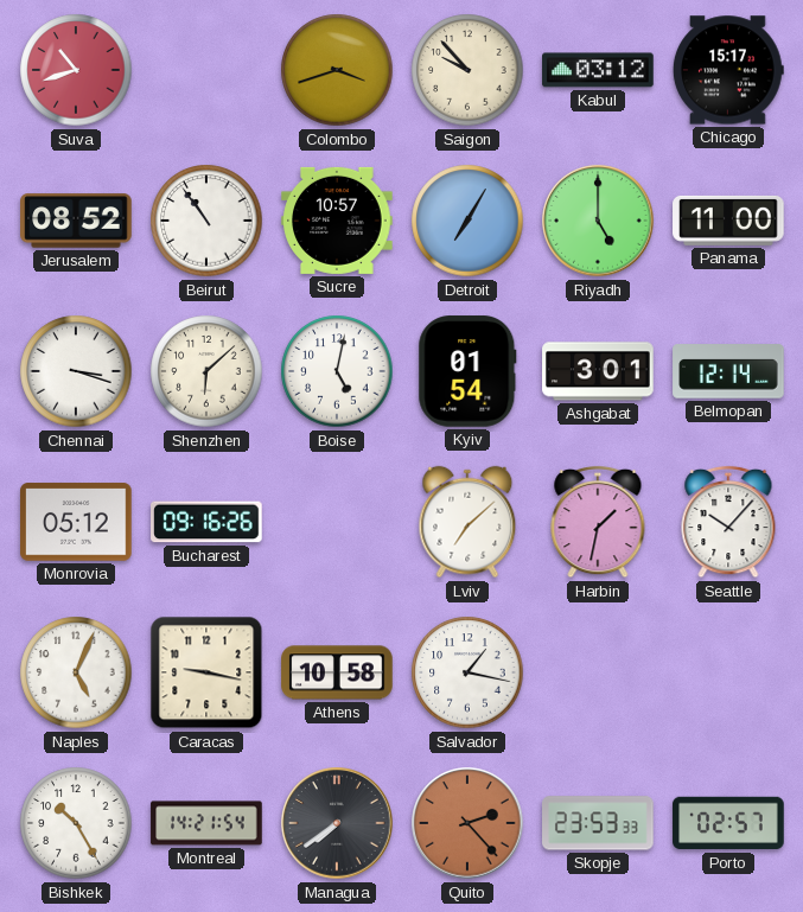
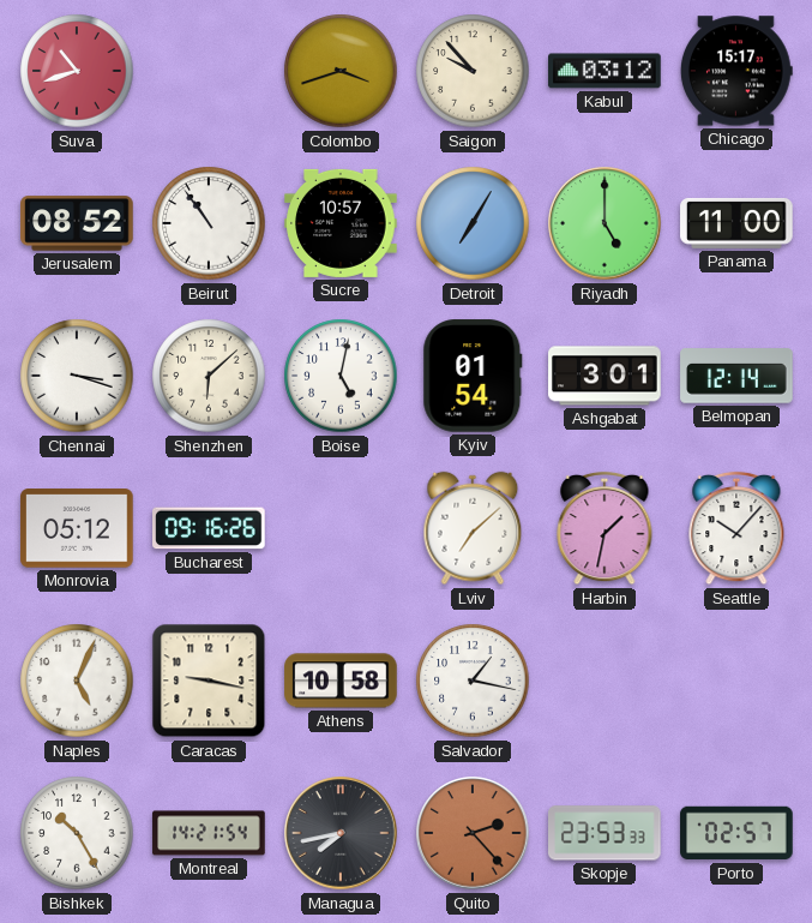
Managua: 7:39 -> 7:43 (341, 833)
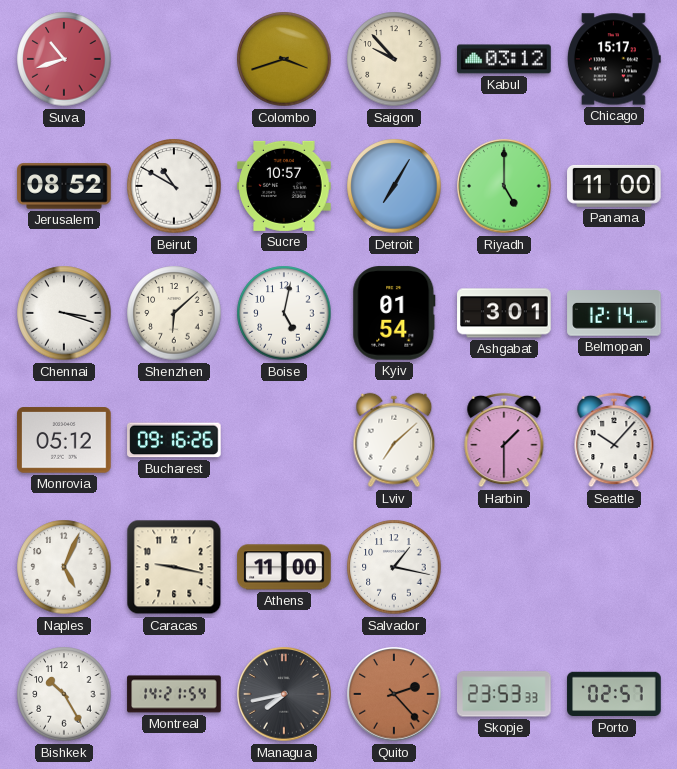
Beirut: 10:54 -> 10:50 (174, 186)
Harbin: 1:32 -> 1:30 (504, 440)
Athens: 10:58 -> 11:00 (284, 567)
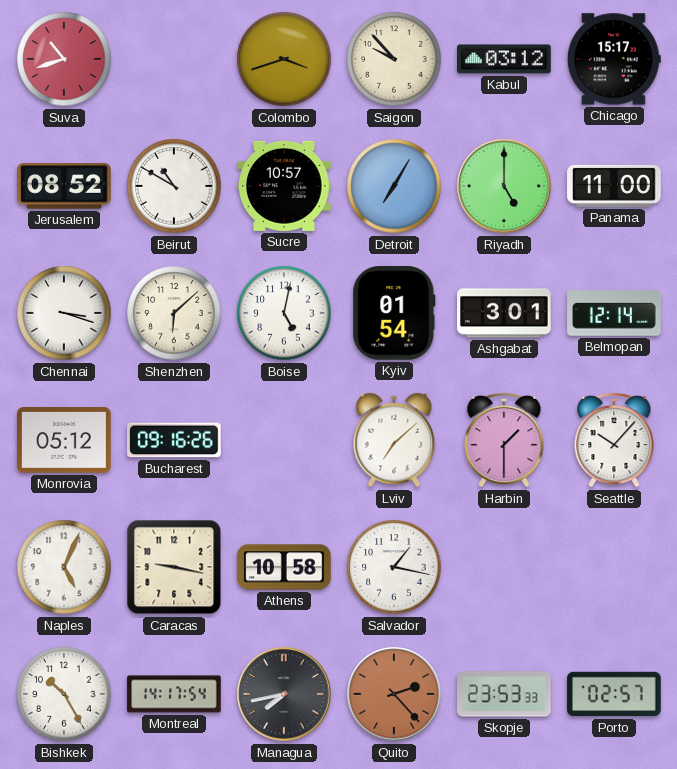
Athens: 11:00 -> 10:58 (284, 567)
Montreal: 14:21 -> 14:17 (174, 694)
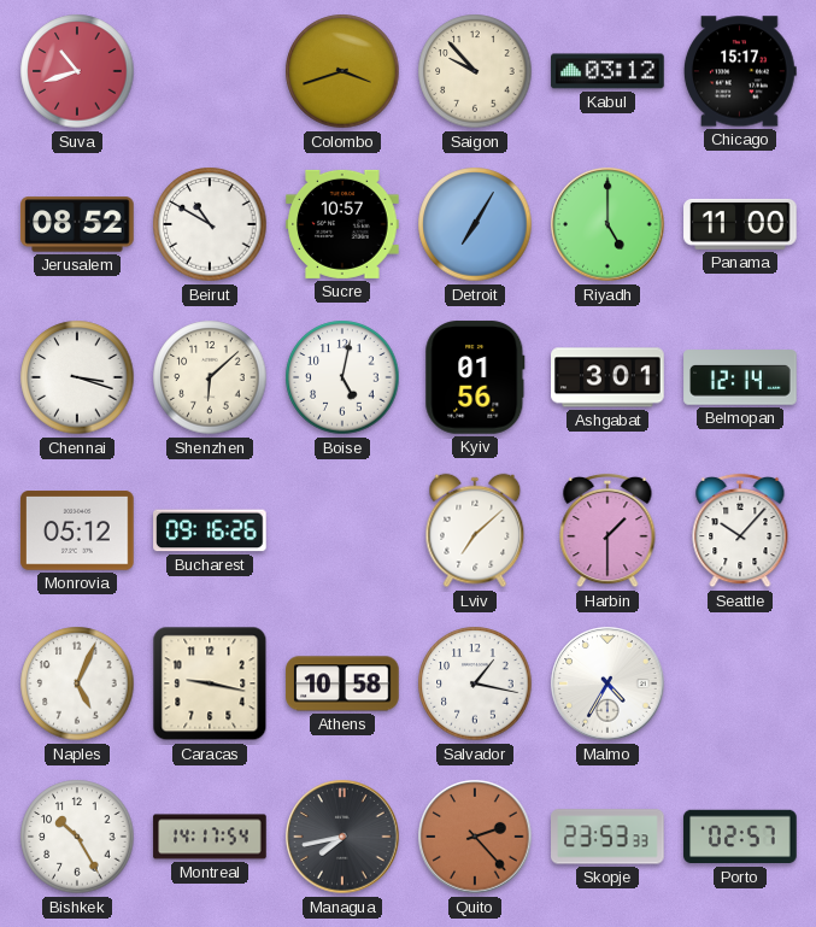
Kyiv: 01:54 -> 01:56 (475, 377)
Malmo: none -> 4:35 (607, 683)
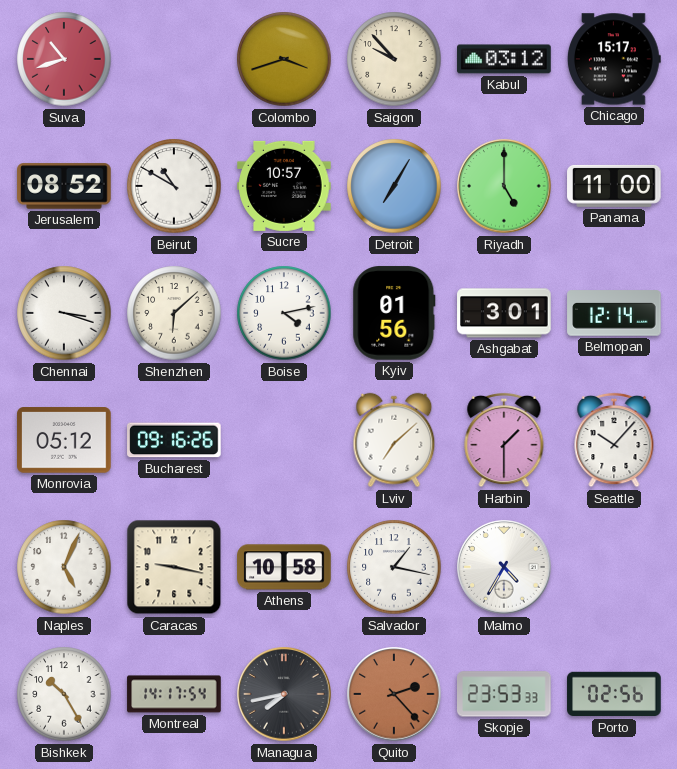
Boise: 5:02 -> 4:13 (284, 313)
Porto: 02:57 -> 02:56 (614, 694)
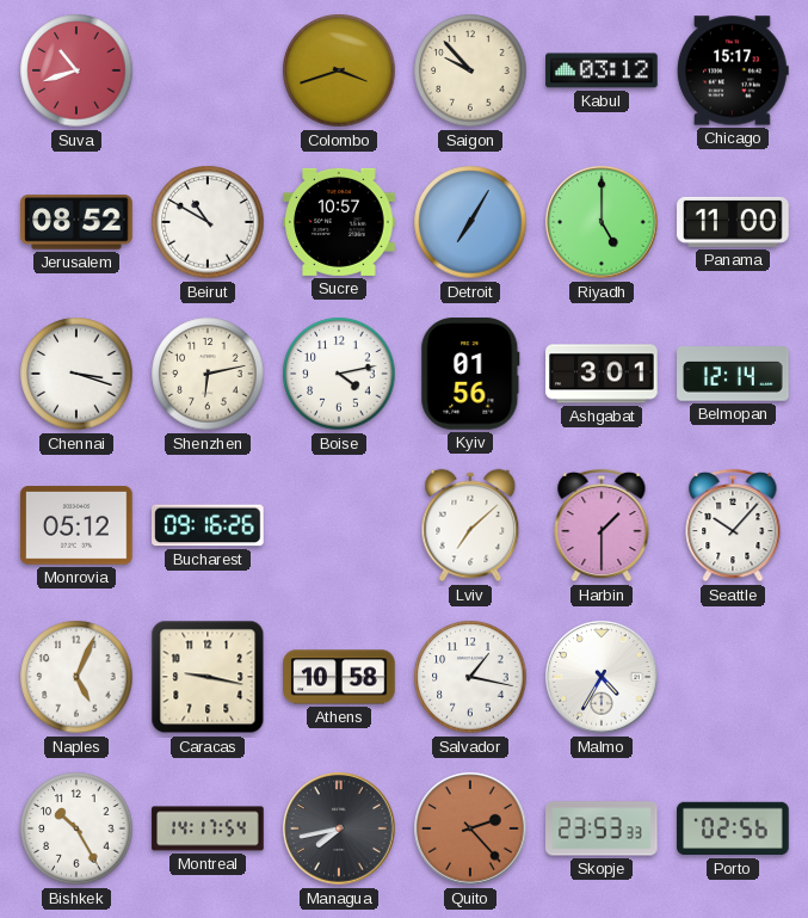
Shenzhen: 6:08 -> 6:13 (208, 374)
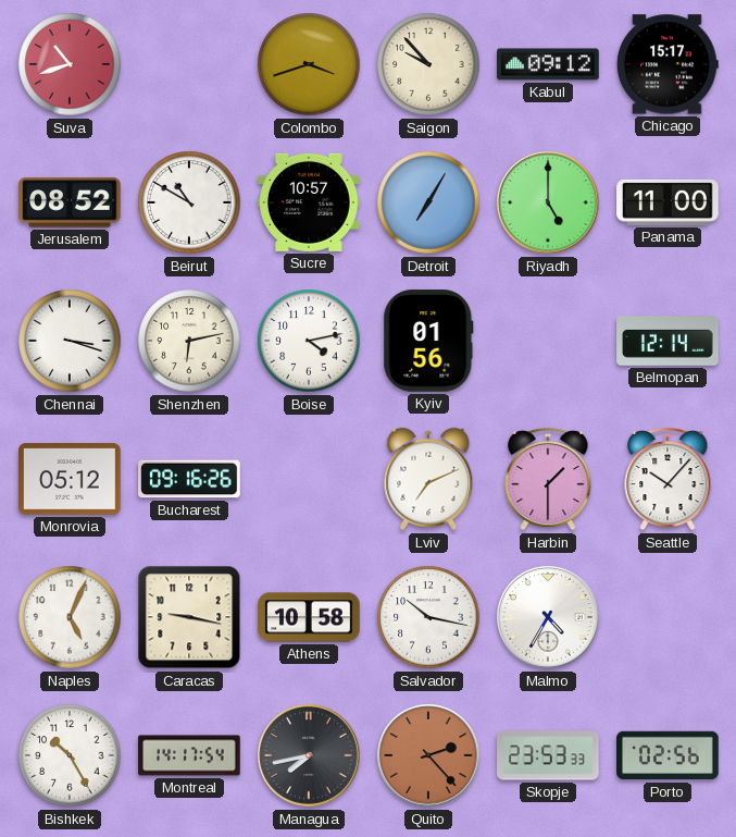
Kabul: 03:12 -> 09:12 (548, 64)
Ashgabat: 3:01 -> none (602, 374)
Lviv: 7:08 -> 7:11 (428, 479)
Salvador: 1:17 -> 10:17 (428, 617)
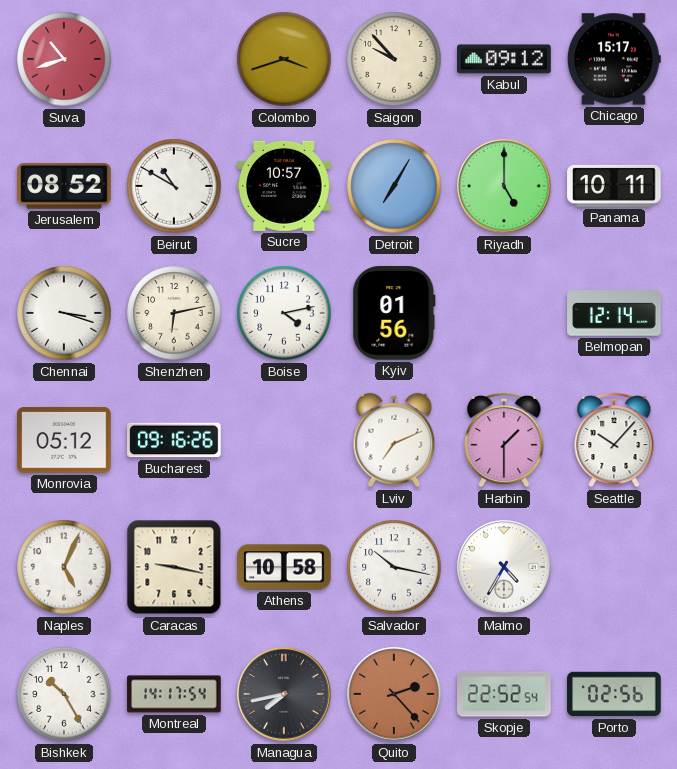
Panama: 11:00 -> 10:11 (614, 186)
Skopje: 23:53 -> 22:52 (505, 694)
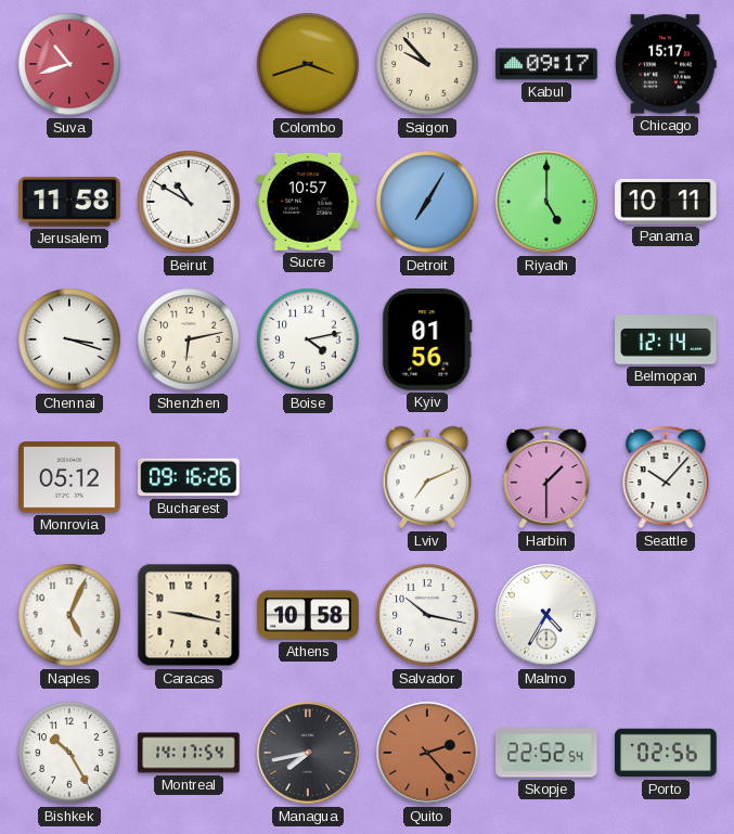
Kabul: 09:12 -> 09:17 (546, 64)
Jerusalem: 08:52 -> 11:58 (69, 202)
